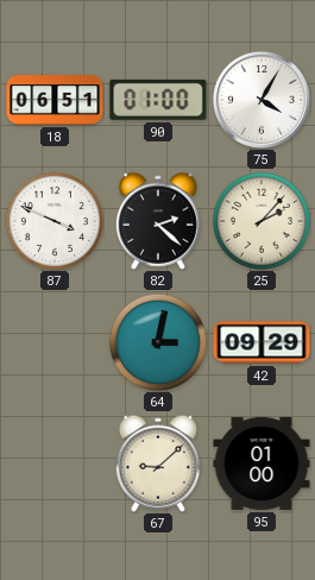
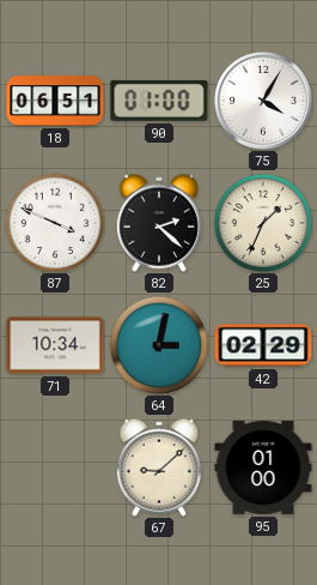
25: 2:07 -> 1:34 (263, 223)
71: none -> 10:34 (55, 345)
42: 09:29 -> 02:29 (263, 345)
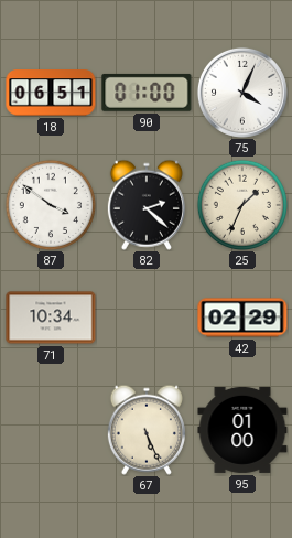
75: 4:05 -> 4:04 (242, 93)
87: 3:49 -> 3:51 (51, 205)
64: 3:02 -> none (159, 345)
67: 9:08 -> 5:26 (147, 430)
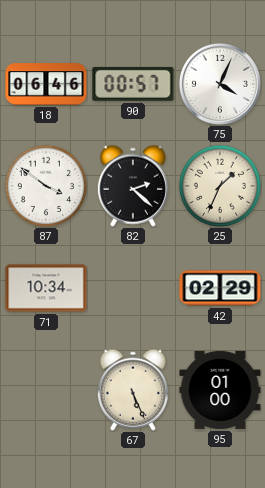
18: 06:51 -> 06:46 (46, 84)
90: 01:00 -> 00:57 (133, 84)
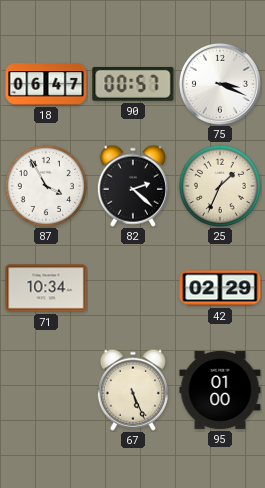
18: 06:46 -> 06:47 (46, 84)
75: 4:04 -> 3:19 (220, 84)
87: 3:51 -> 3:55 (46, 186)
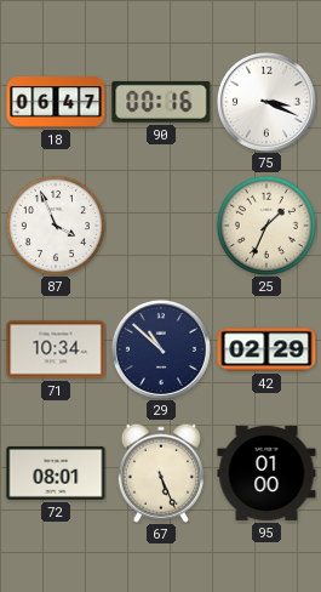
90: 00:57 -> 00:16 (161, 102)
87: 3:55 -> 3:56 (56, 226)
82: 2:22 -> none (133, 186)
29: none -> 10:52 (161, 349)
72: none -> 08:01 (56, 473)
